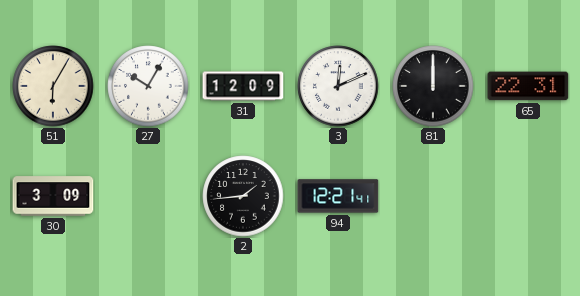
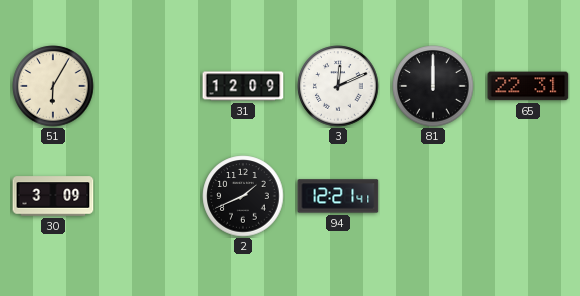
27: 10:05 -> none (148, 86)
2: 1:44 -> 1:41 (243, 196)
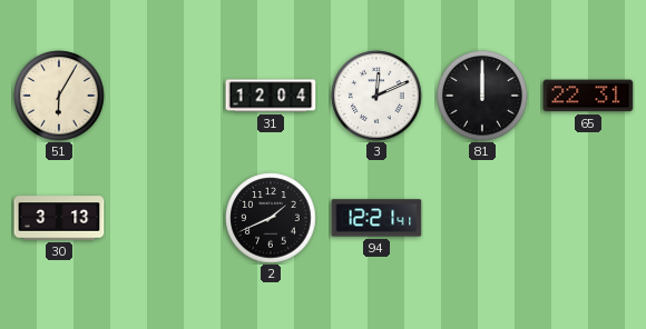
31: 12:09 -> 12:04 (271, 96)
30: 3:09 -> 3:13 (59, 218)
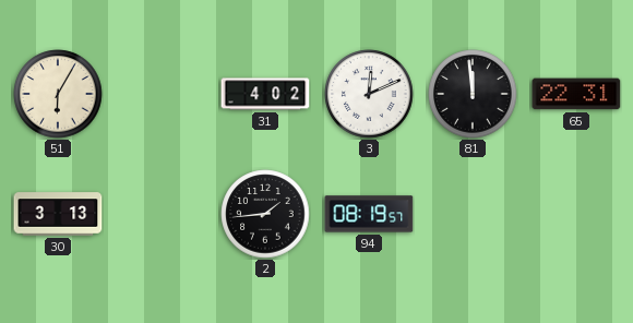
31: 12:04 -> 4:02 (265, 94)
81: 12:00 -> 11:59 (473, 94)
2: 1:41 -> 1:44 (265, 214)
94: 12:21 -> 08:19 (369, 214)
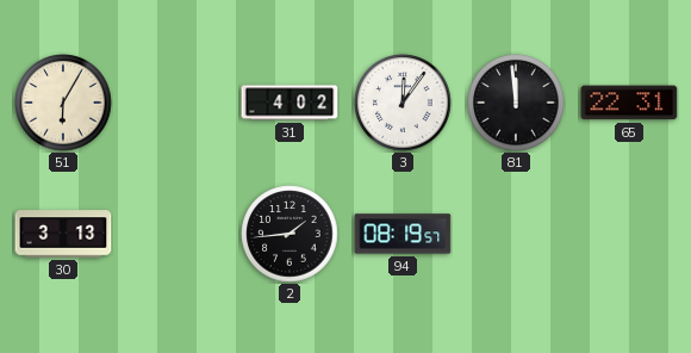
3: 12:11 -> 12:06 (403, 103)
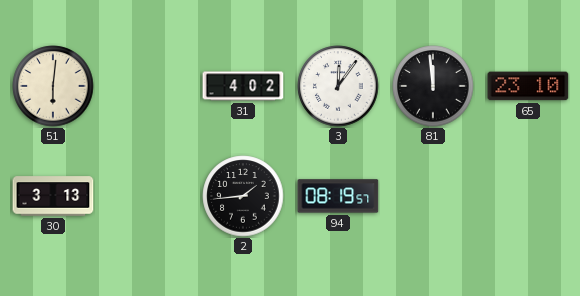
51: 6:05 -> 6:01 (53, 86)
65: 22:31 -> 23:10 (528, 86)
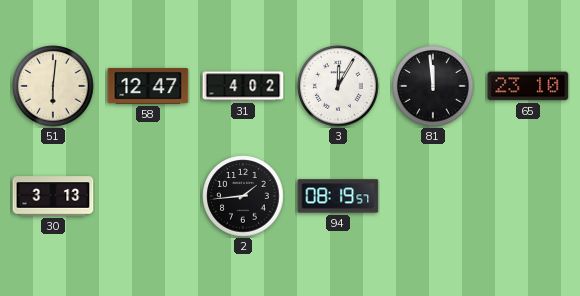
58: none -> 12:47 (148, 86)
3: 12:06 -> 12:05 (338, 86)
